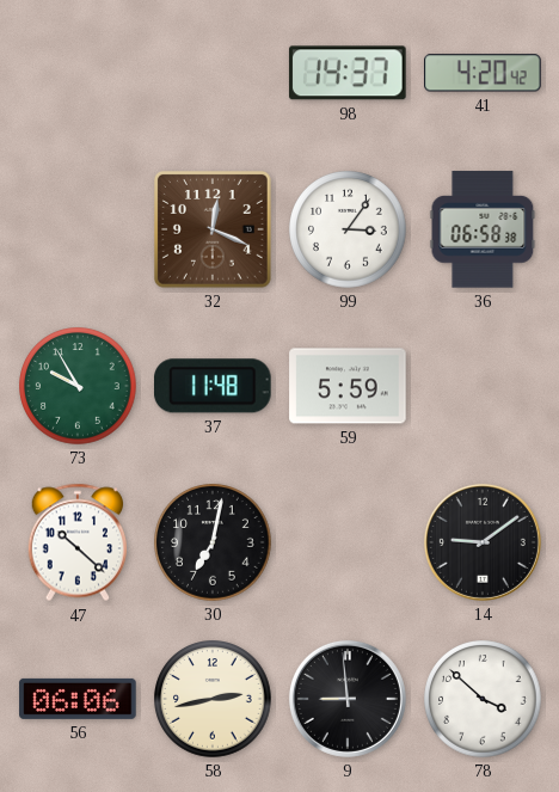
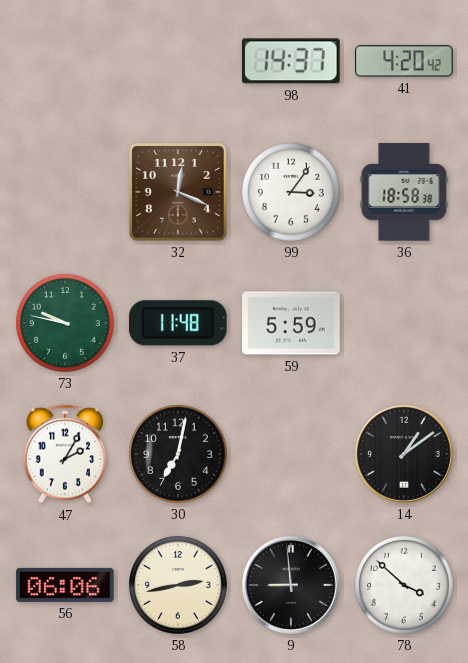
36: 06:58 -> 18:58 (404, 192)
73: 9:55 -> 9:47 (65, 323)
47: 10:22 -> 2:05 (64, 454)
14: 9:09 -> 1:09 (404, 454)
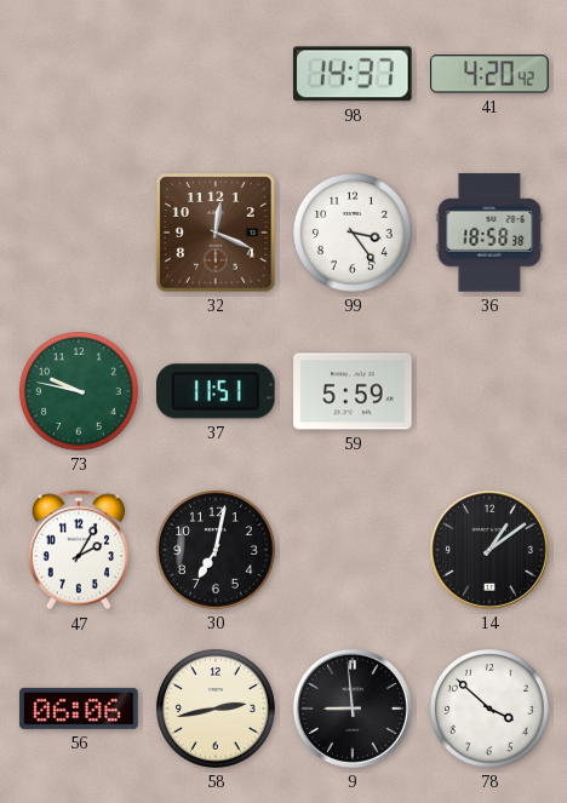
99: 3:06 -> 3:24 (353, 233)
37: 11:48 -> 11:51 (217, 391)
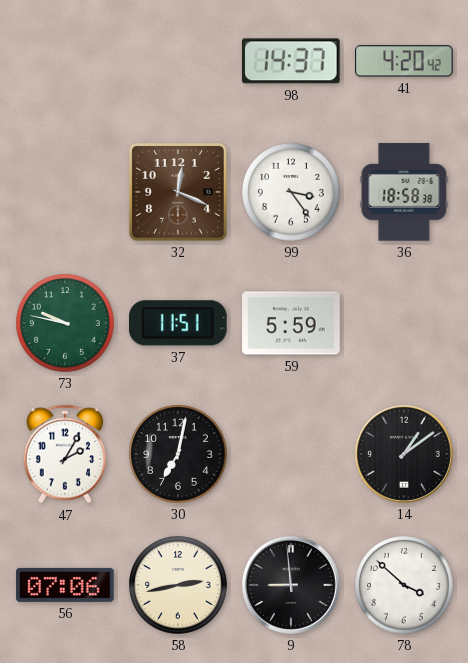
56: 06:06 -> 07:06 (65, 585)
